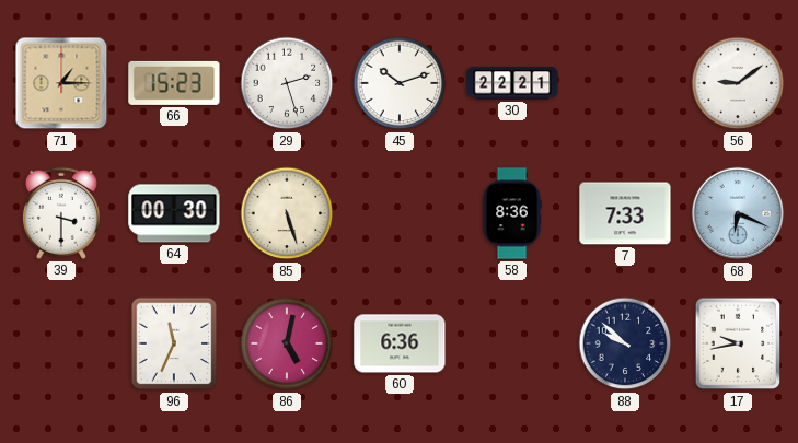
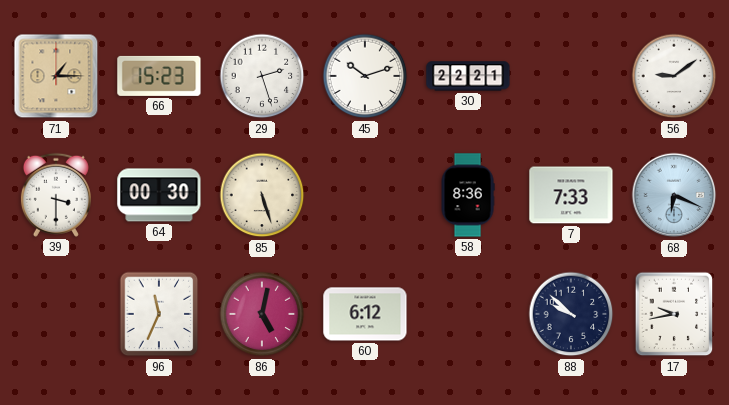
60: 6:36 -> 6:12 (365, 314)
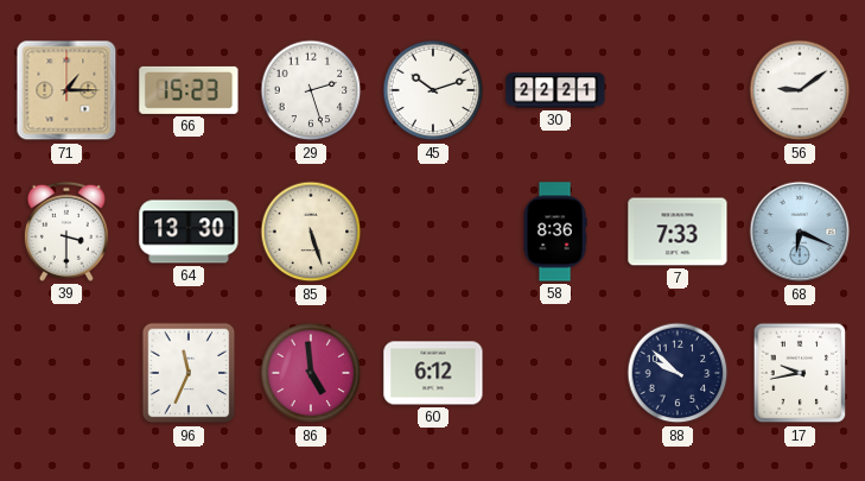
64: 00:30 -> 13:30 (189, 232)
86: 5:02 -> 4:59 (311, 373)
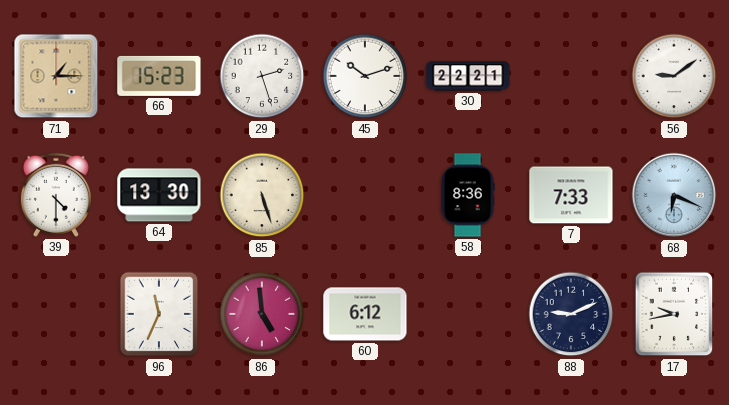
39: 3:30 -> 4:30 (56, 195)
88: 9:52 -> 9:11 (571, 314)
